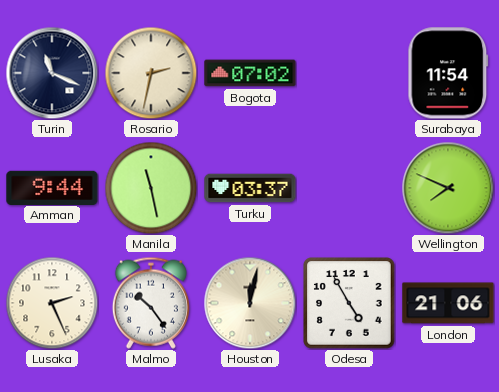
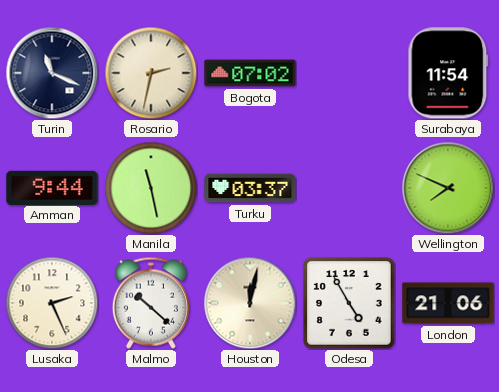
Malmo: 10:24 -> 10:22 (151, 303)
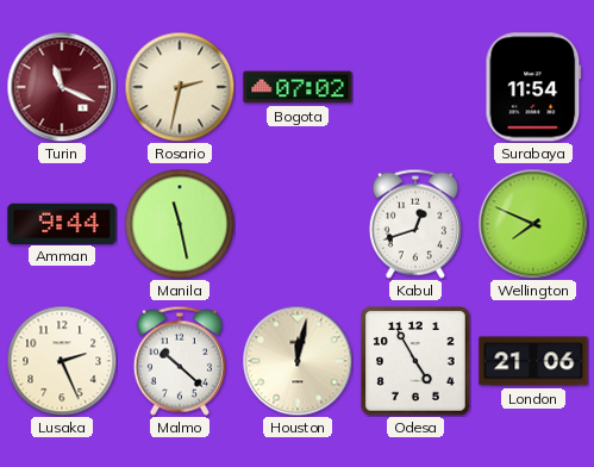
Turin dial: navy -> burgundy (62, 87)
Turku: 03:37 -> none (250, 188)
Kabul: none -> 12:42 (415, 224)
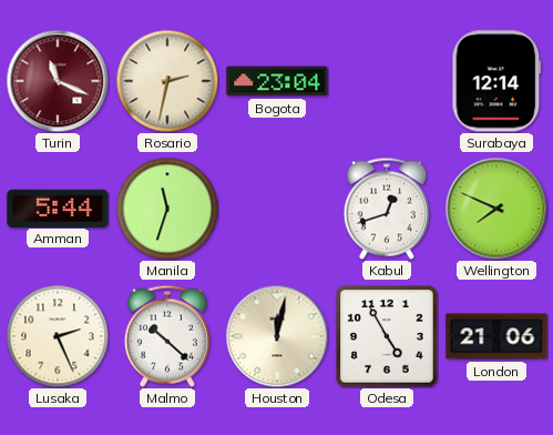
Bogota: 07:02 -> 23:04 (277, 81)
Surabaya: 11:54 -> 12:14 (496, 81)
Amman: 9:44 -> 5:44 (58, 208)
Manila: 11:28 -> 11:33 (167, 209)
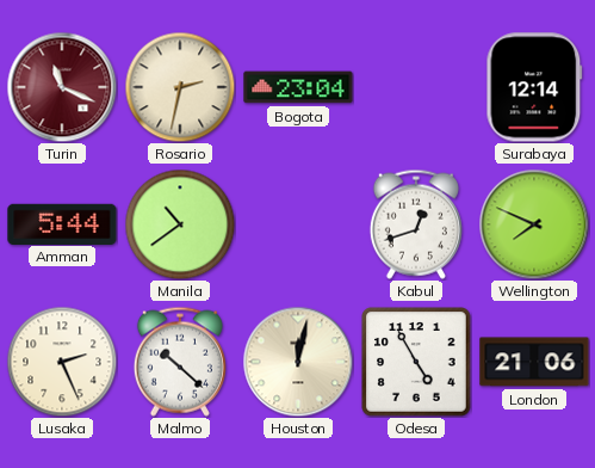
Manila: 11:33 -> 10:39 (180, 224)
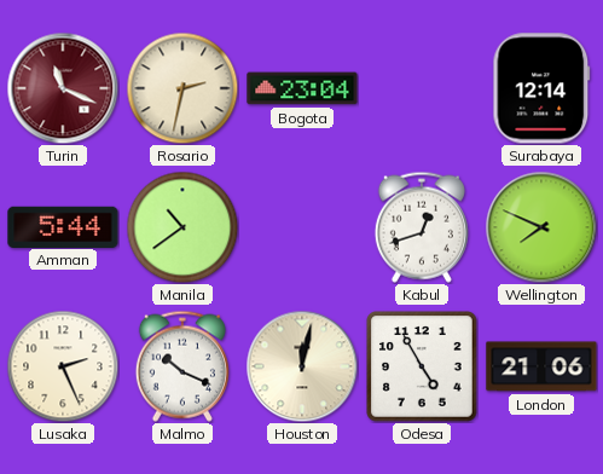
Malmo: 10:22 -> 10:19 (182, 366)
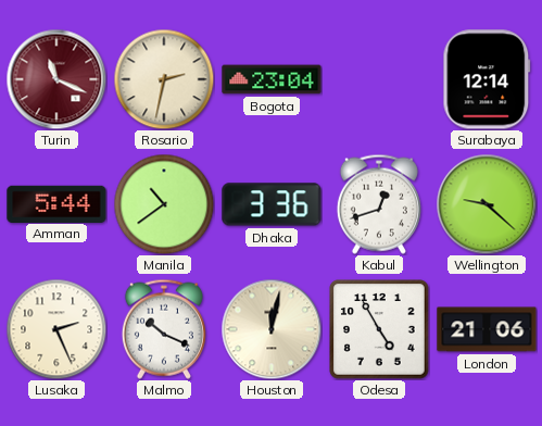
Dhaka: none -> 3:36 (272, 204)
Wellington: 7:49 -> 9:22 (487, 204)
